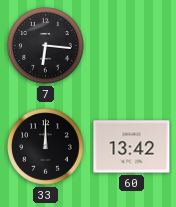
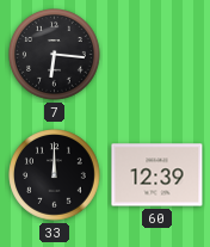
60: 13:42 -> 12:39 (157, 175)
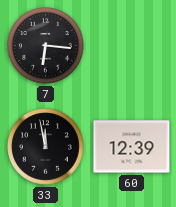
33: 12:00 -> 11:58 (46, 147)
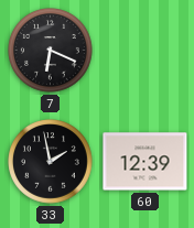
7: 6:16 -> 6:19 (51, 51)
33: 11:58 -> 1:58 (51, 162)
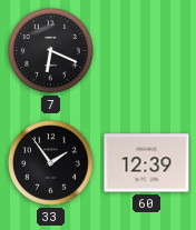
33: 1:58 -> 1:54 (51, 163)
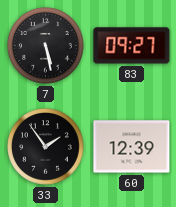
7: 6:19 -> 5:28 (46, 46)
83: none -> 09:27 (132, 46)
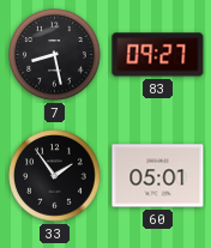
7: 5:28 -> 8:28 (55, 55)
60: 12:39 -> 05:01 (158, 176)
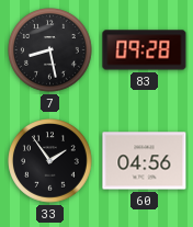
83: 09:27 -> 09:28 (145, 50)
60: 05:01 -> 04:56 (145, 161)
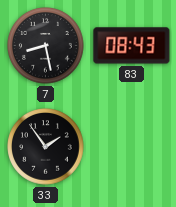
83: 09:28 -> 08:43 (132, 46)
60: 04:56 -> none (145, 161)
